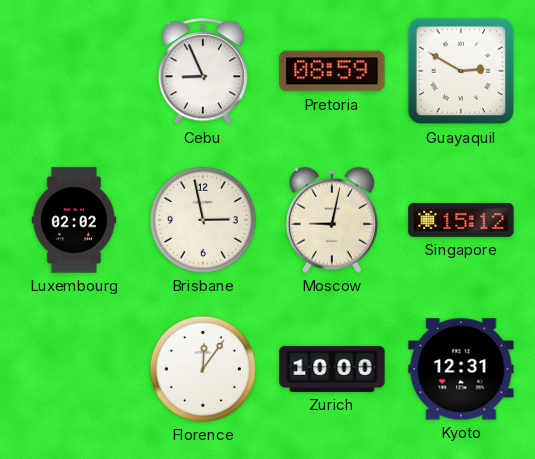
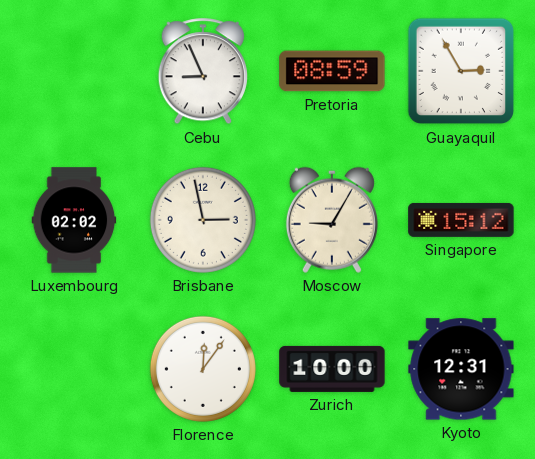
Guayaquil: 2:50 -> 2:55 (461, 71)
Moscow: 9:02 -> 9:05 (332, 220)
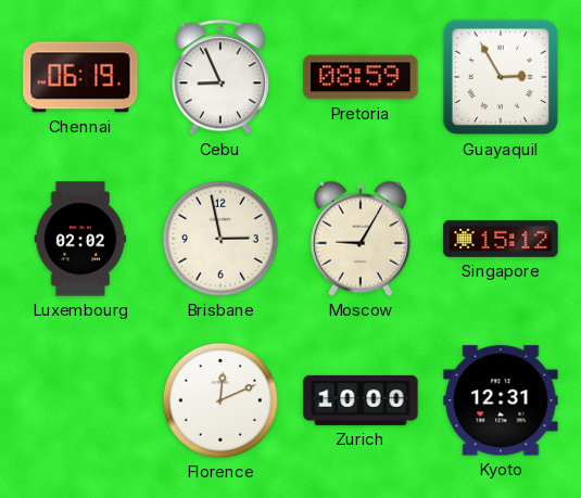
Chennai: none -> 06:19 (80, 77)
Florence: 12:06 -> 12:11 (220, 400)
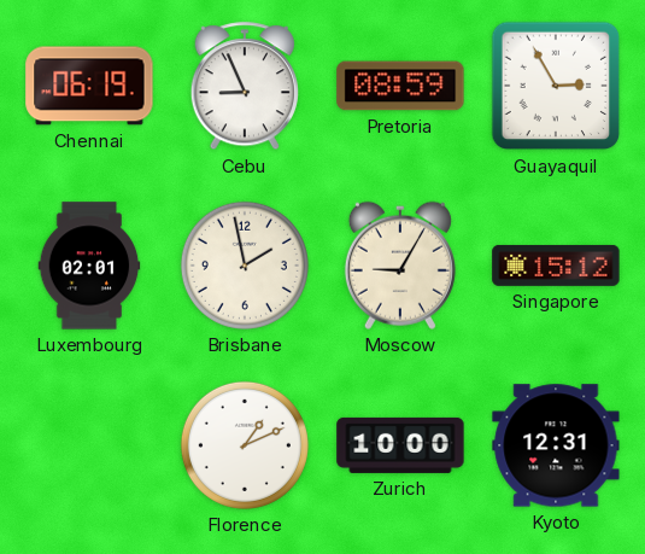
Luxembourg: 02:02 -> 02:01 (89, 266)
Brisbane: 2:58 -> 1:58 (245, 266)
Florence: 12:11 -> 1:11 (245, 445)
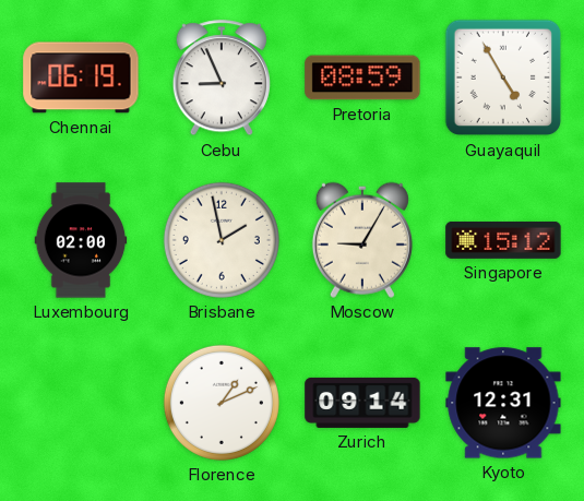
Guayaquil: 2:55 -> 4:55 (503, 77)
Luxembourg: 02:01 -> 02:00 (81, 240)
Zurich: 10:00 -> 09:14 (362, 403)
